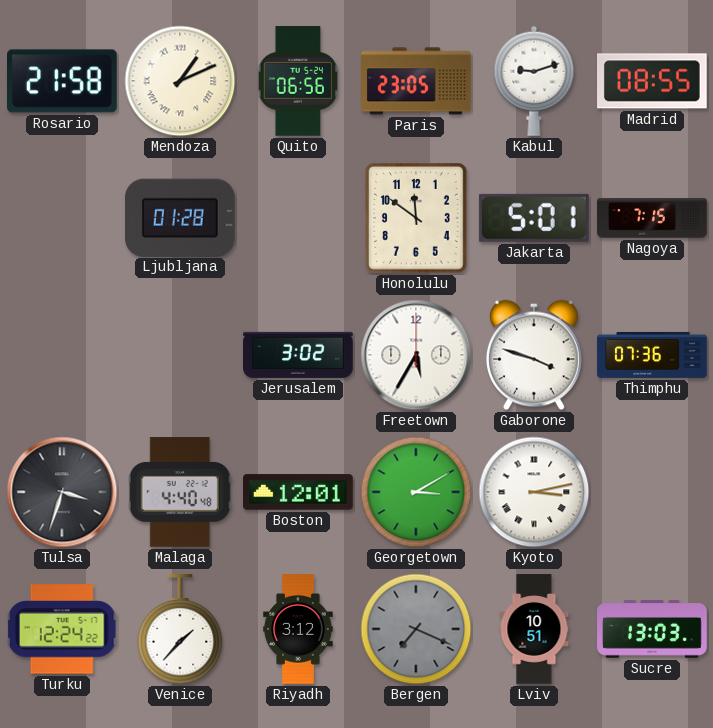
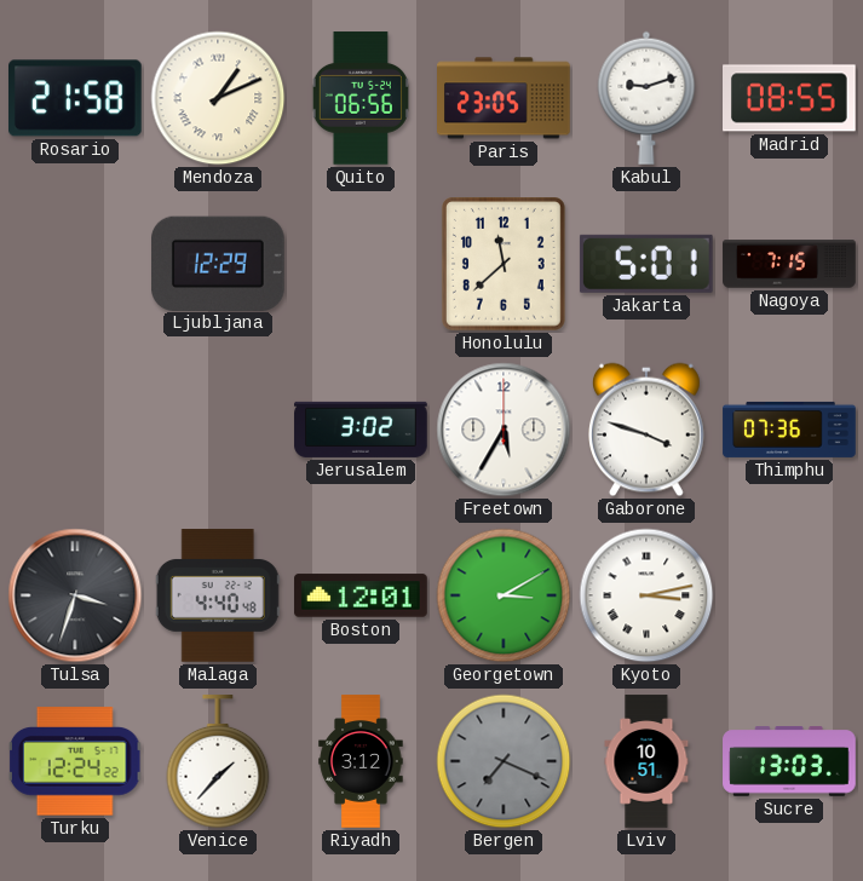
Ljubljana: 01:28 -> 12:29 (219, 263)
Honolulu: 11:51 -> 11:38 (504, 265)
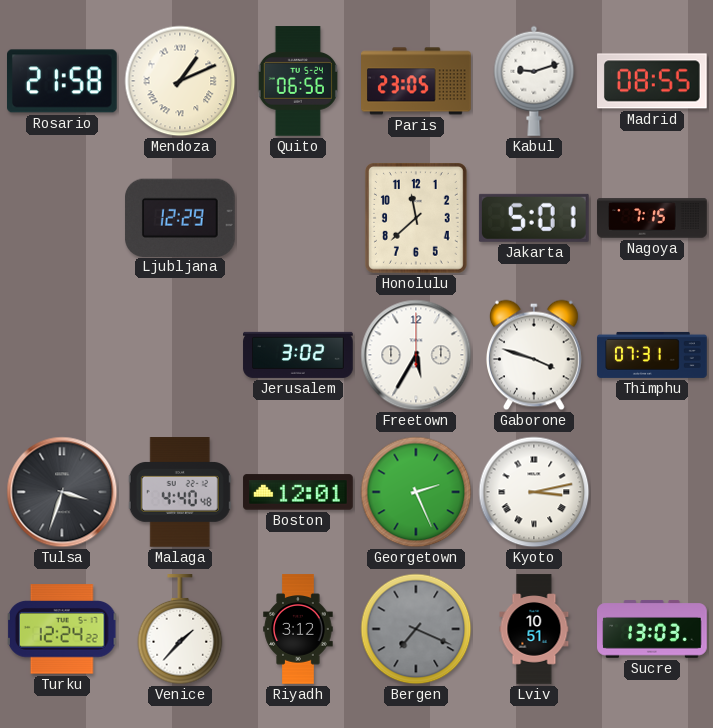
Thimphu: 07:36 -> 07:31 (652, 355)
Georgetown: 3:10 -> 2:26 (416, 492)
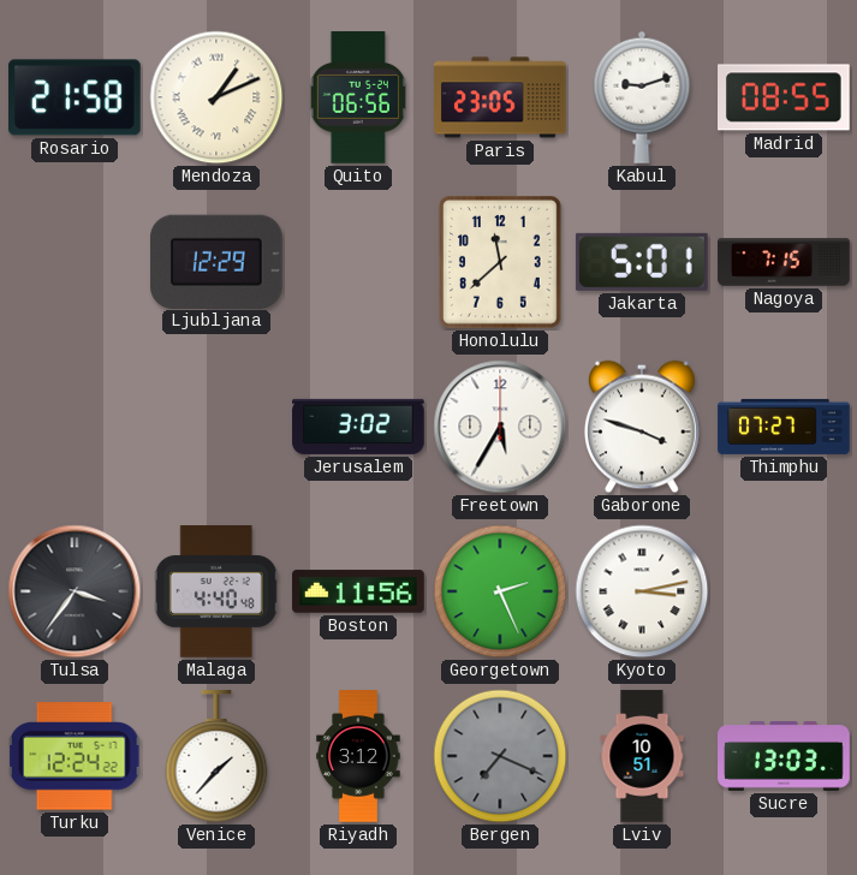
Thimphu: 07:31 -> 07:27 (784, 427)
Tulsa: 3:33 -> 3:36 (75, 591)
Boston: 12:01 -> 11:56 (358, 591)
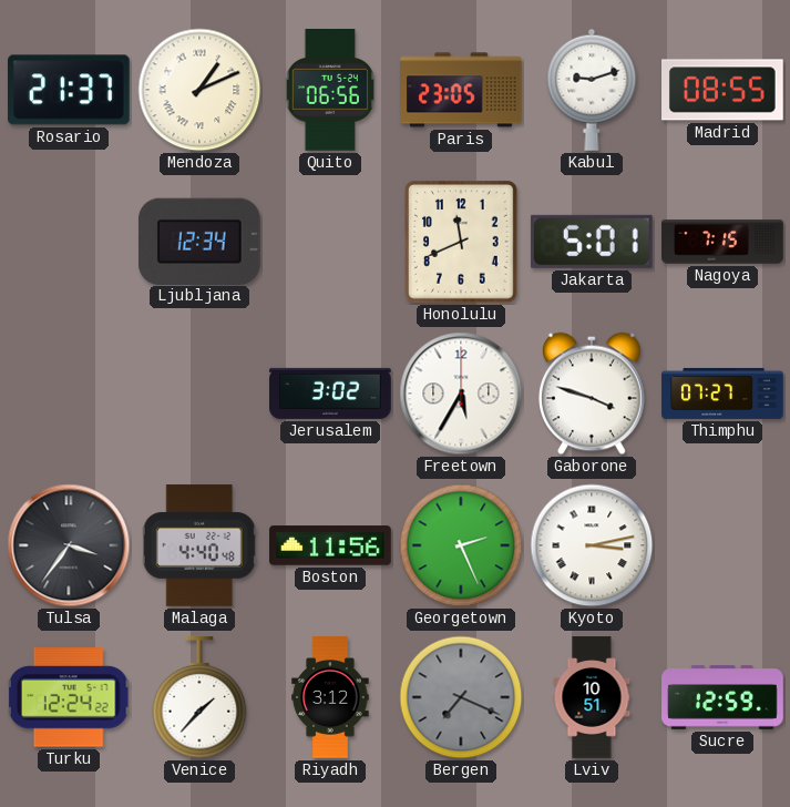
Rosario: 21:58 -> 21:37 (70, 90)
Ljubljana: 12:29 -> 12:34 (201, 241)
Honolulu: 11:38 -> 11:41 (461, 243)
Sucre: 13:03 -> 12:59 (722, 697)
